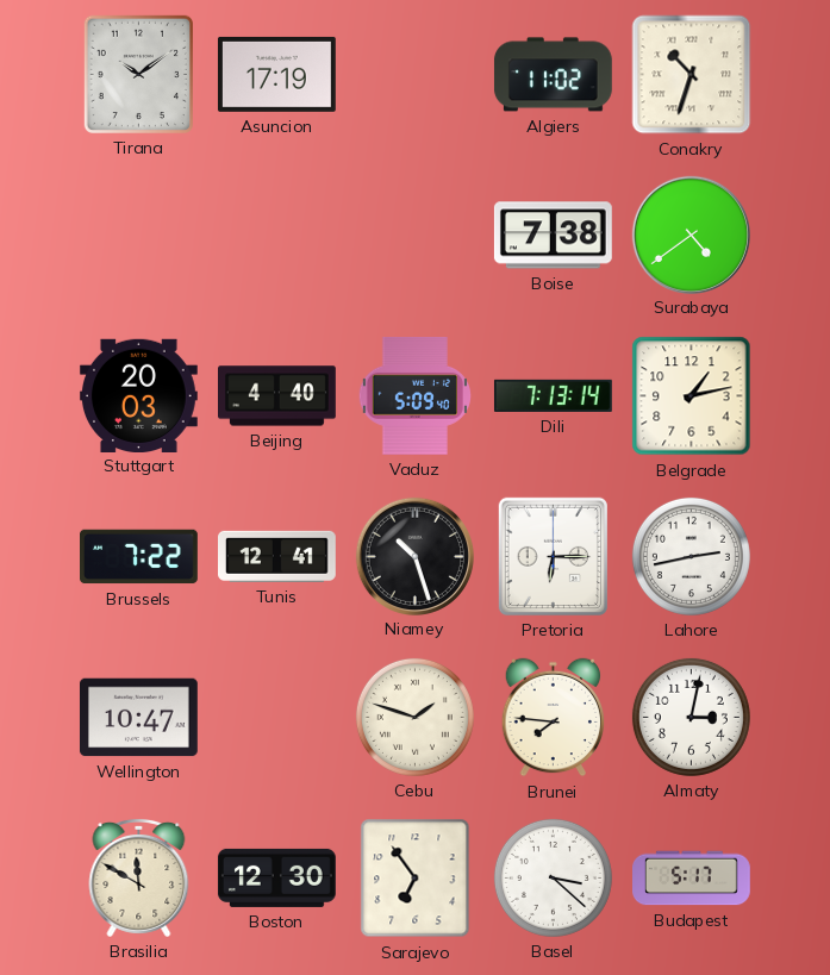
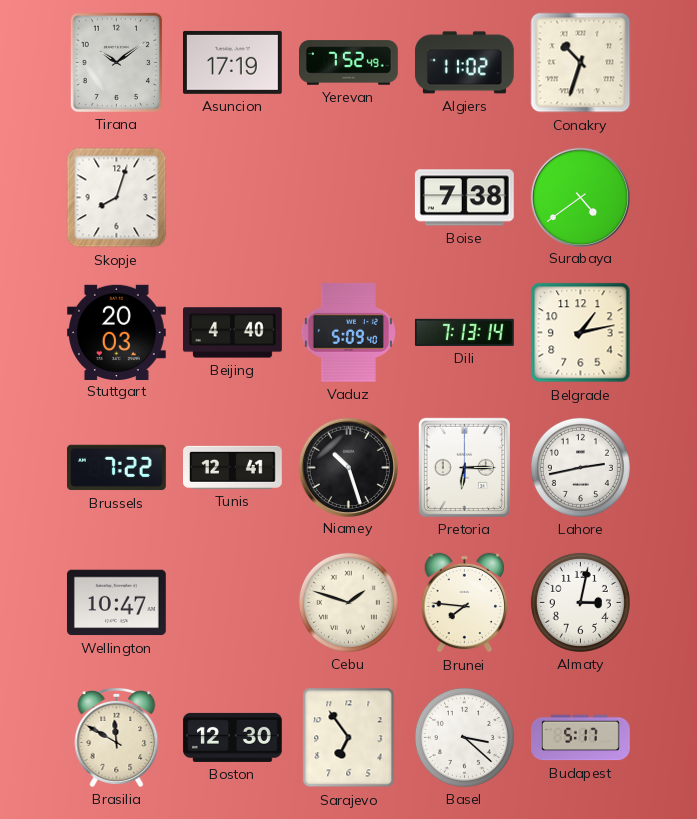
Yerevan: none -> 7:52 (349, 63)
Skopje: none -> 8:03 (117, 198)
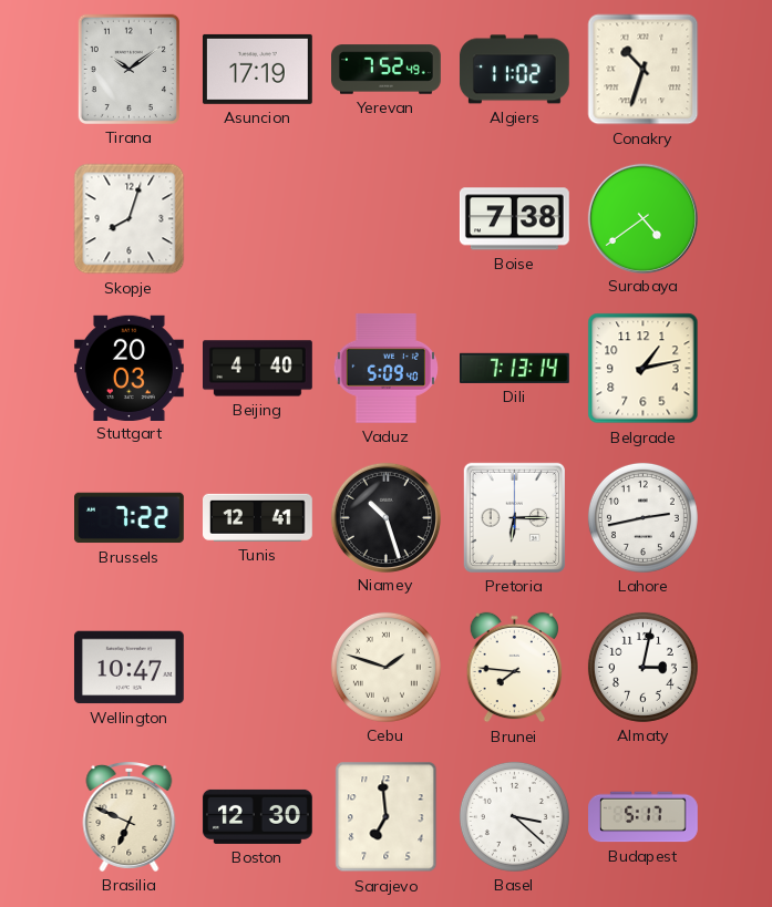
Brasilia: 11:50 -> 6:49 (130, 816)
Sarajevo: 6:54 -> 6:59 (387, 817)
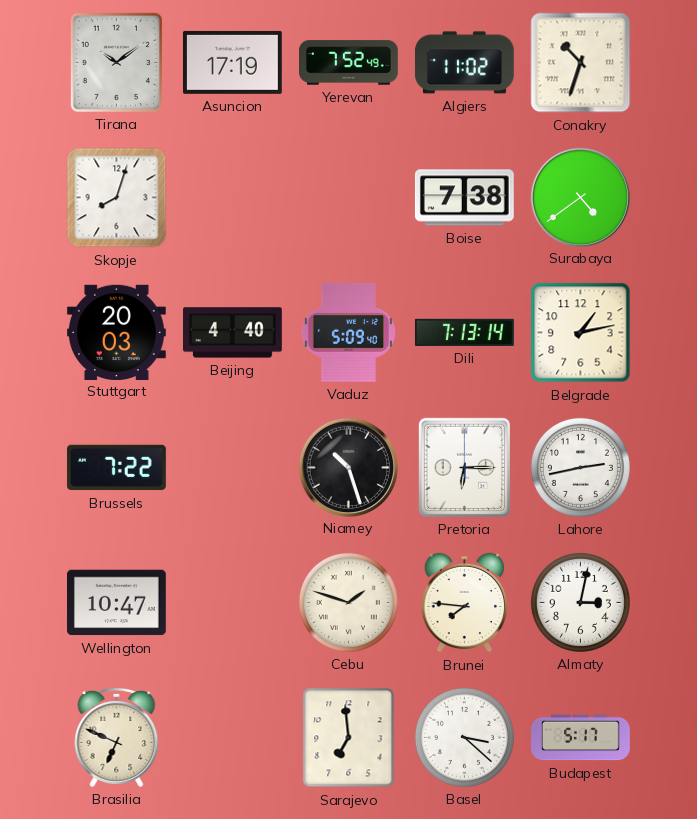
Tunis: 12:41 -> none (258, 517)
Boston: 12:30 -> none (258, 816)
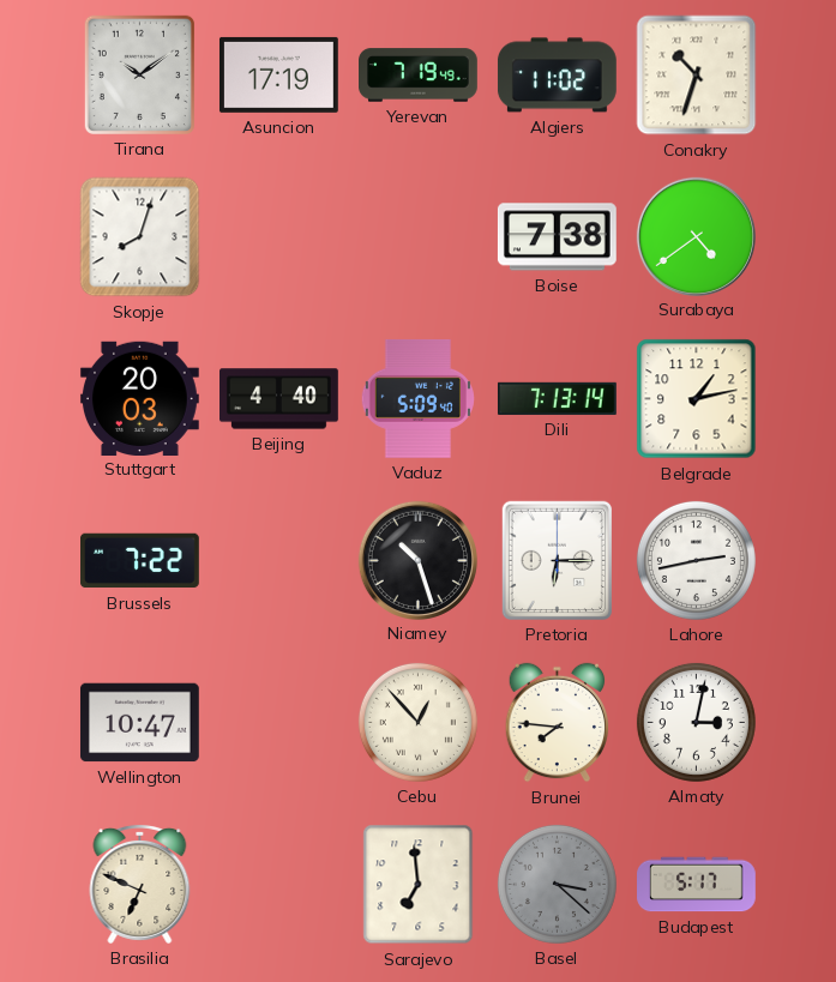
Yerevan: 7:52 -> 7:19 (419, 76)
Cebu: 1:48 -> 12:53 (417, 722)
Basel dial: white -> grey (557, 884)
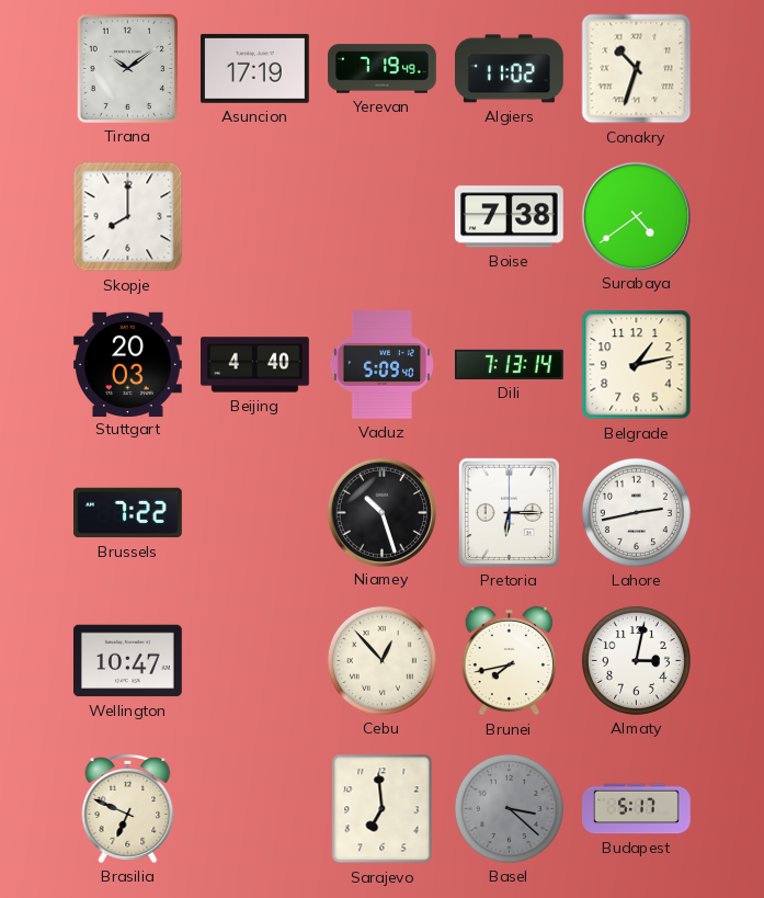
Skopje: 8:03 -> 8:00 (128, 217)
Brunei: 7:46 -> 7:43 (509, 661)
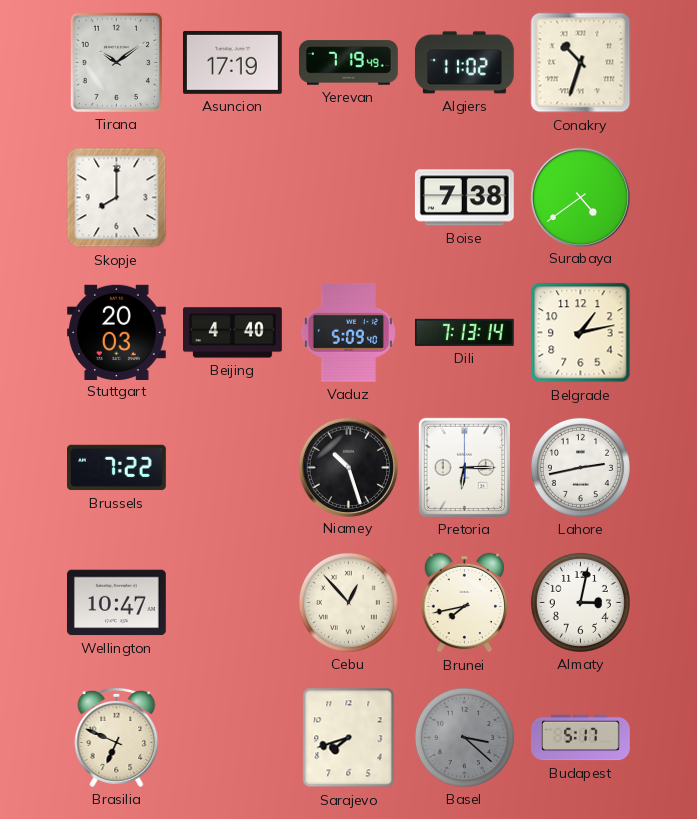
Sarajevo: 6:59 -> 7:42 (349, 738)
